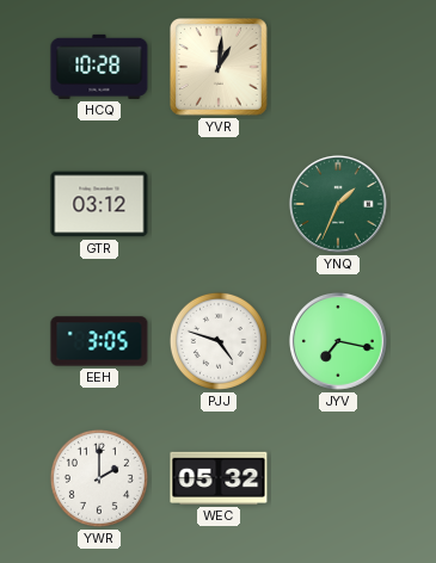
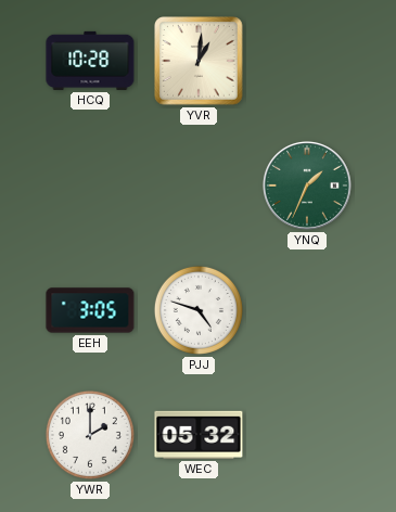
GTR: 03:12 -> none (99, 204)
JYV: 7:17 -> none (338, 341)
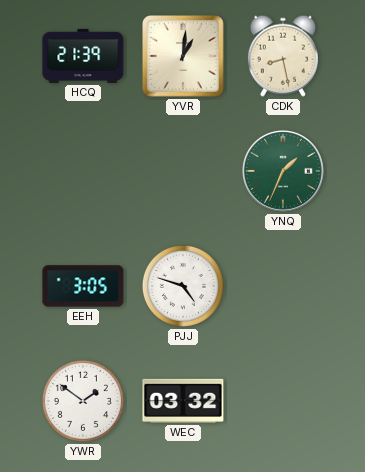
HCQ: 10:28 -> 21:39 (83, 56)
CDK: none -> 8:28 (283, 56)
YWR: 2:00 -> 1:51 (83, 401)
WEC: 05:32 -> 03:32 (183, 401)
